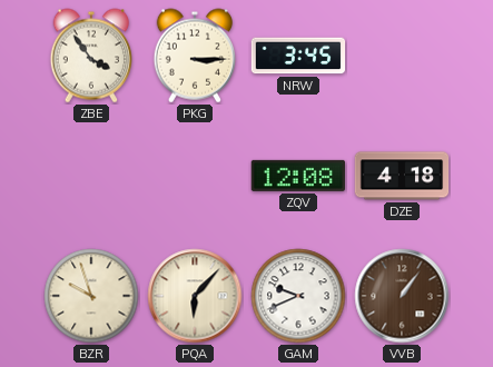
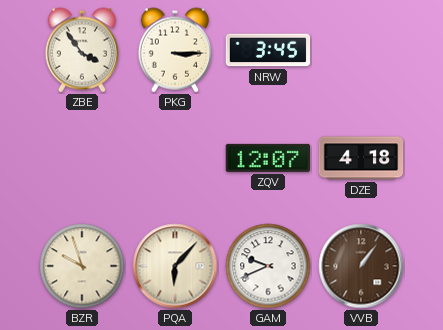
ZQV: 12:08 -> 12:07 (267, 158)
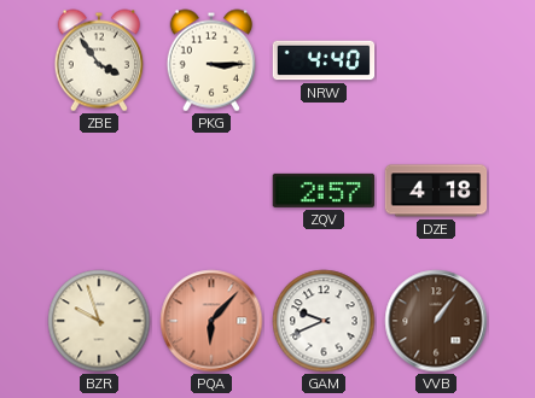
NRW: 3:45 -> 4:40 (324, 60)
ZQV: 12:07 -> 2:57 (322, 191)
PQA dial: cream -> salmon (211, 321)
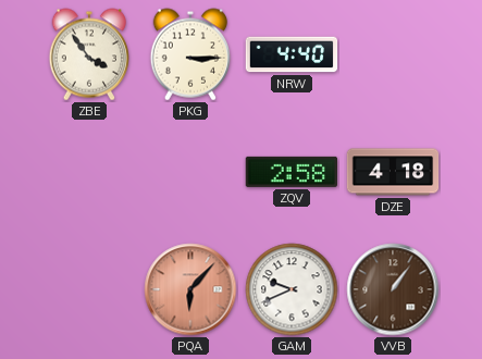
ZQV: 2:57 -> 2:58 (291, 172)
BZR: 9:57 -> none (99, 321)
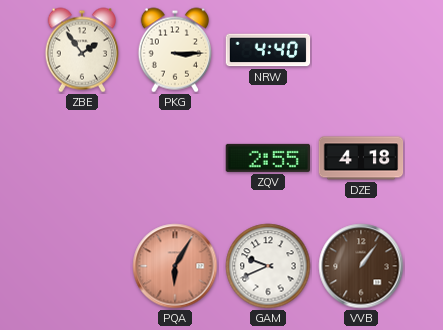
ZBE: 3:54 -> 1:54 (81, 50)
ZQV: 2:58 -> 2:55 (267, 158)
PQA: 6:07 -> 6:05 (175, 266)
